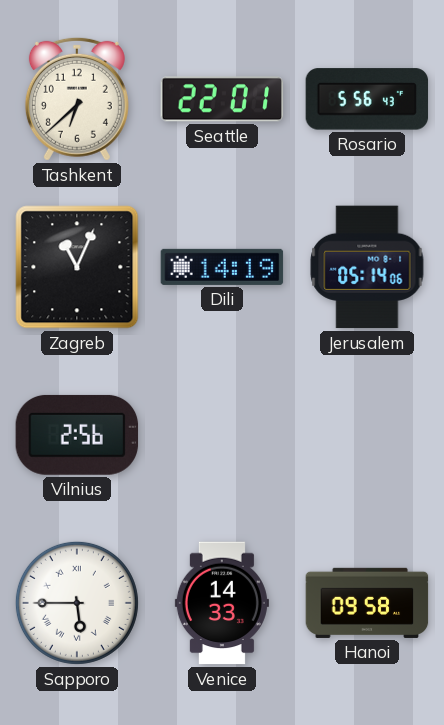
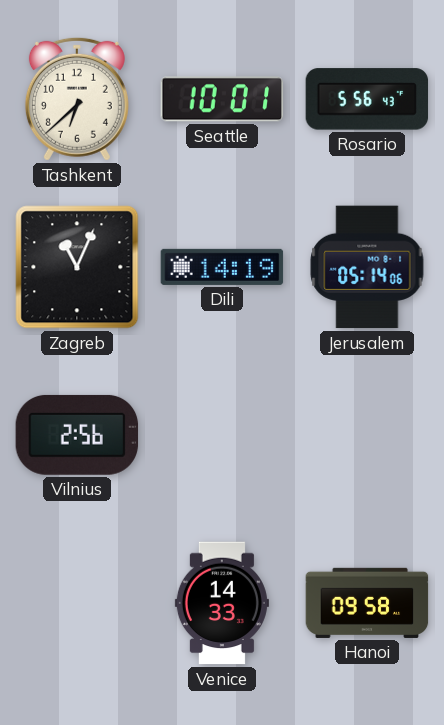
Seattle: 22:01 -> 10:01 (222, 99)
Sapporo: 5:45 -> none (77, 603)
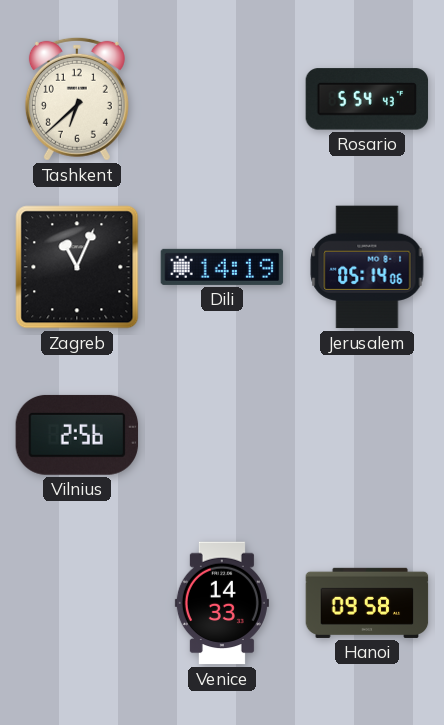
Seattle: 10:01 -> none (222, 99)
Rosario: 5:56 -> 5:54 (367, 99)
